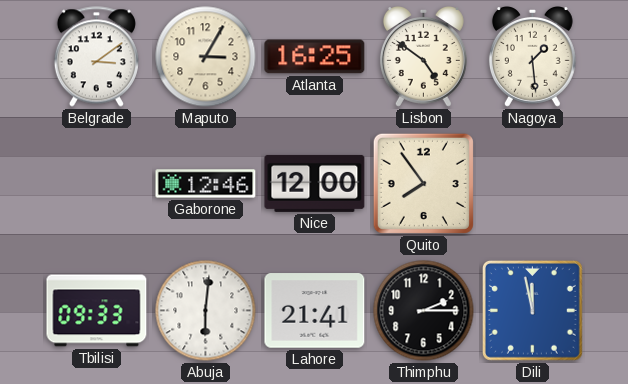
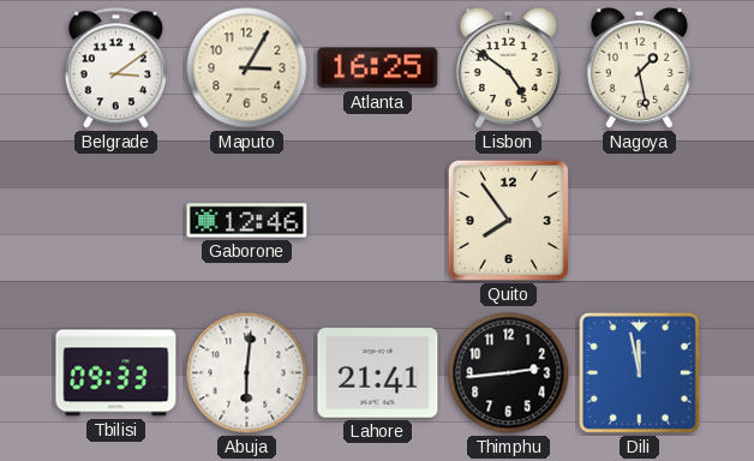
Nagoya: 1:29 -> 1:28 (639, 68)
Nice: 12:00 -> none (315, 183)
Thimphu: 2:15 -> 2:44 (509, 373)
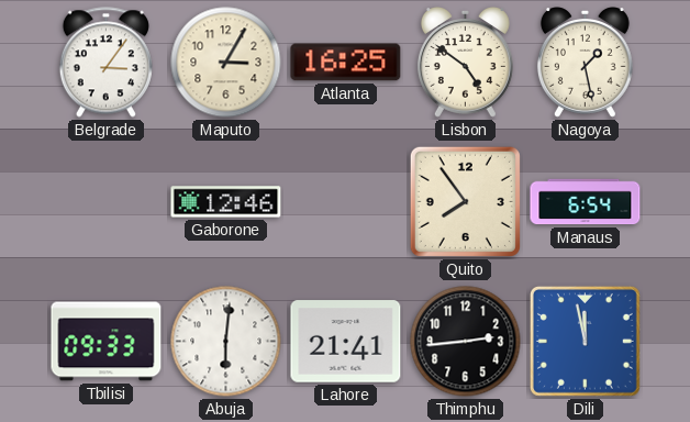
Belgrade: 3:09 -> 3:06 (105, 63)
Manaus: none -> 6:54 (586, 202)
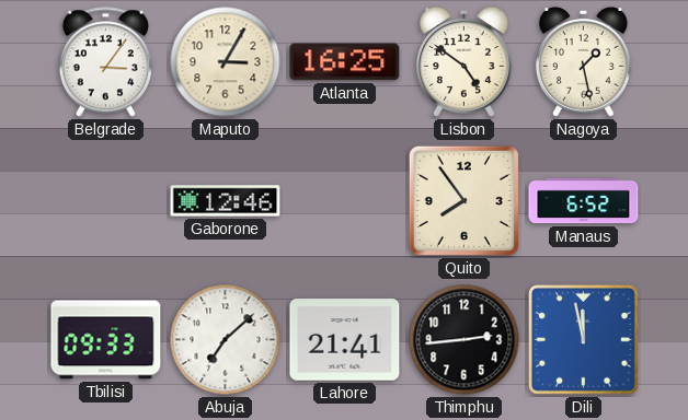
Manaus: 6:54 -> 6:52 (584, 201)
Abuja: 6:01 -> 7:08 (226, 340)
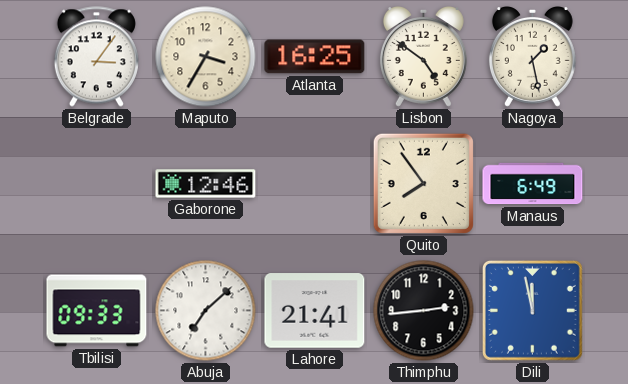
Maputo: 3:05 -> 3:35 (206, 57)
Manaus: 6:52 -> 6:49 (533, 184)
